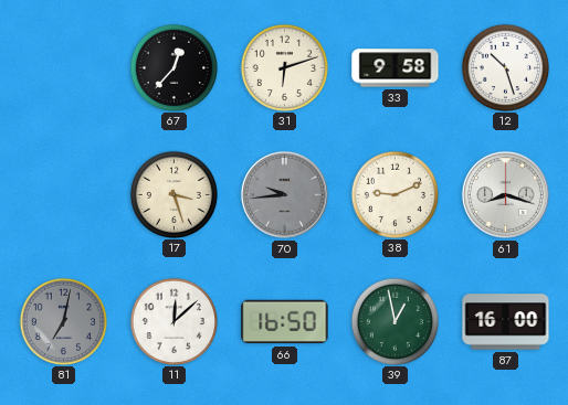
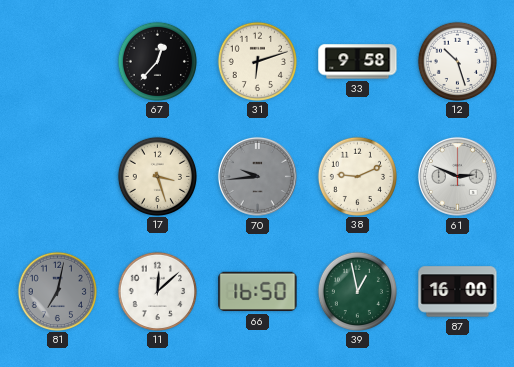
61: 8:18 -> 2:49 (457, 176)
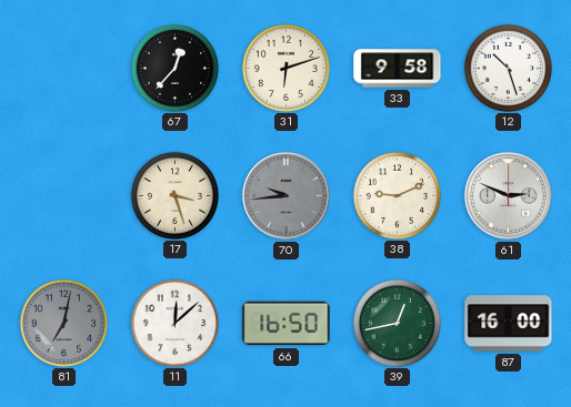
39: 12:58 -> 12:43 (397, 323)
